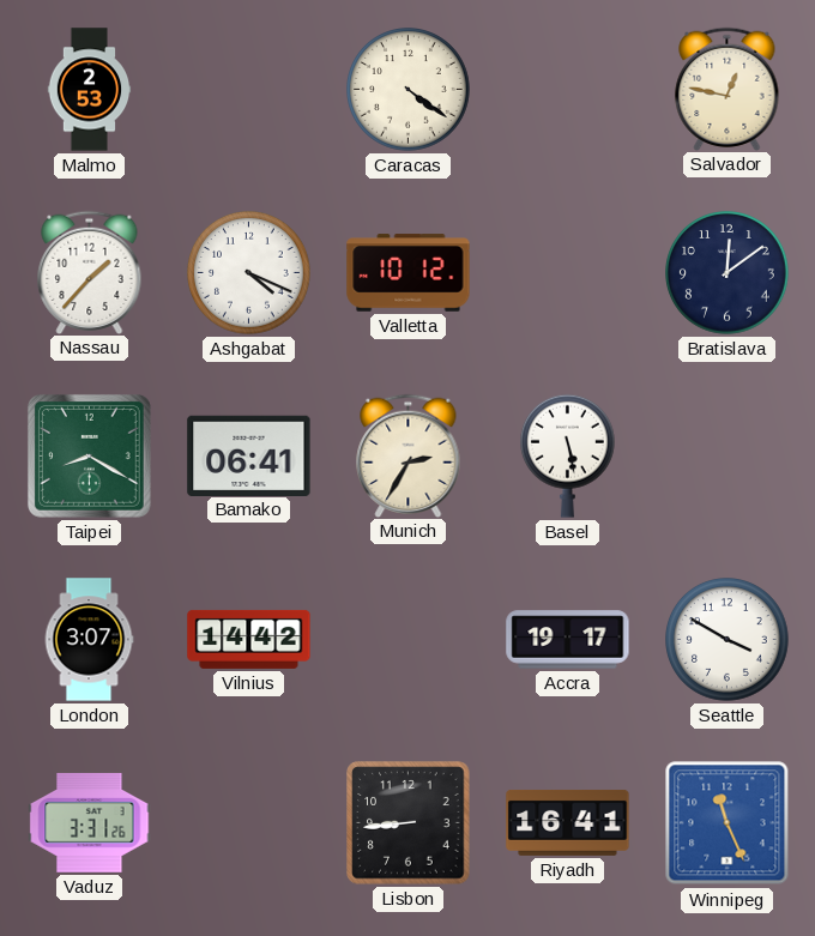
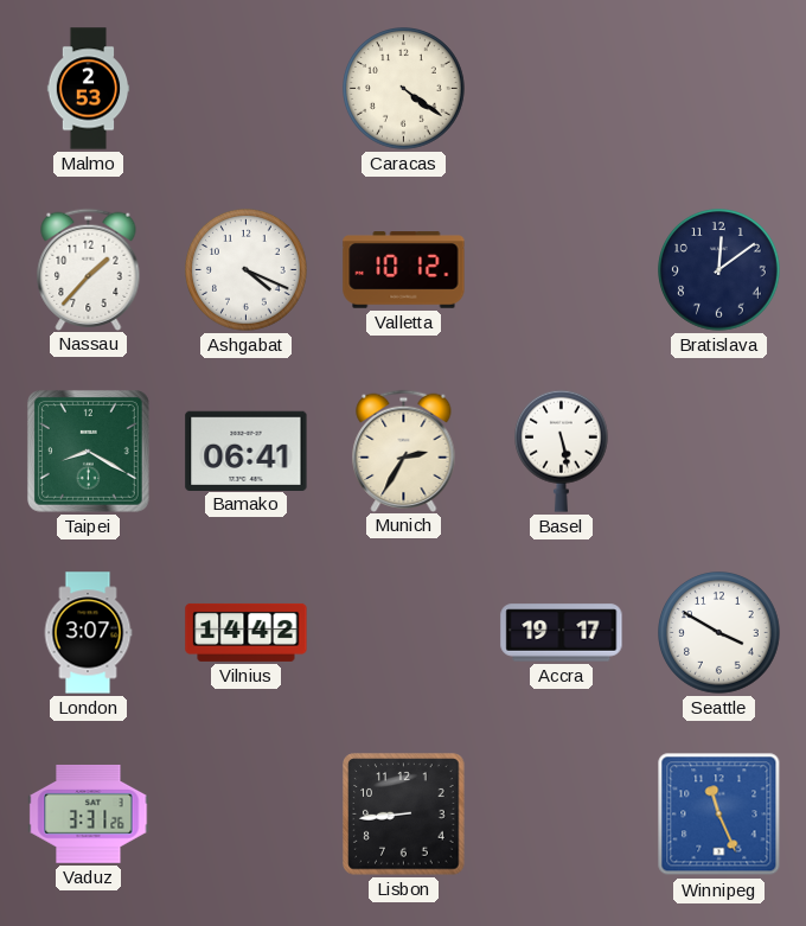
Salvador: 12:47 -> none (728, 89)
Riyadh: 16:41 -> none (568, 822)
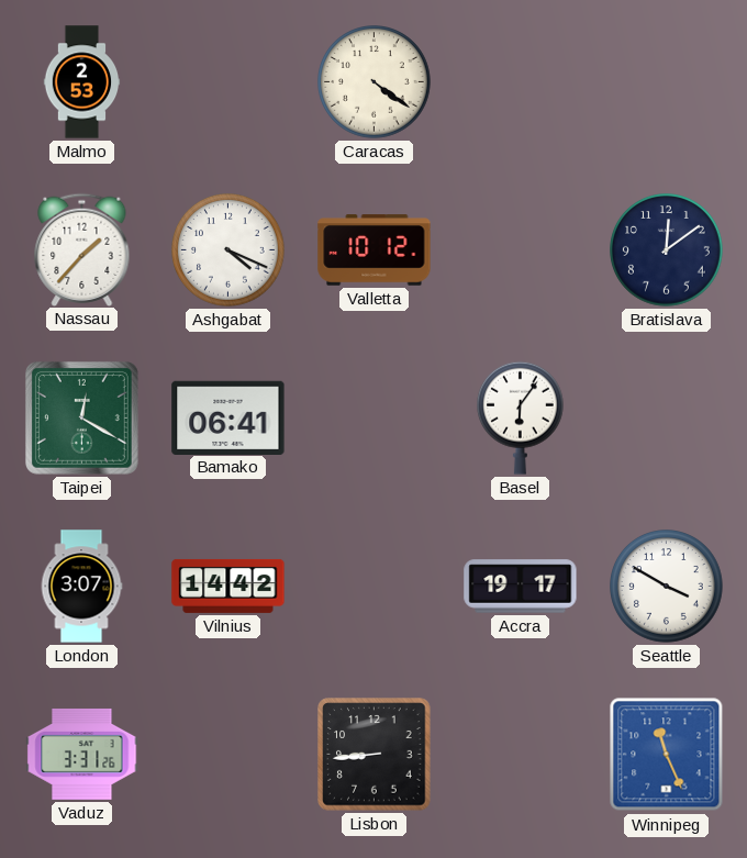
Taipei: 8:20 -> 12:20 (82, 419)
Munich: 2:35 -> none (404, 451)
Basel: 5:28 -> 6:06 (520, 417)
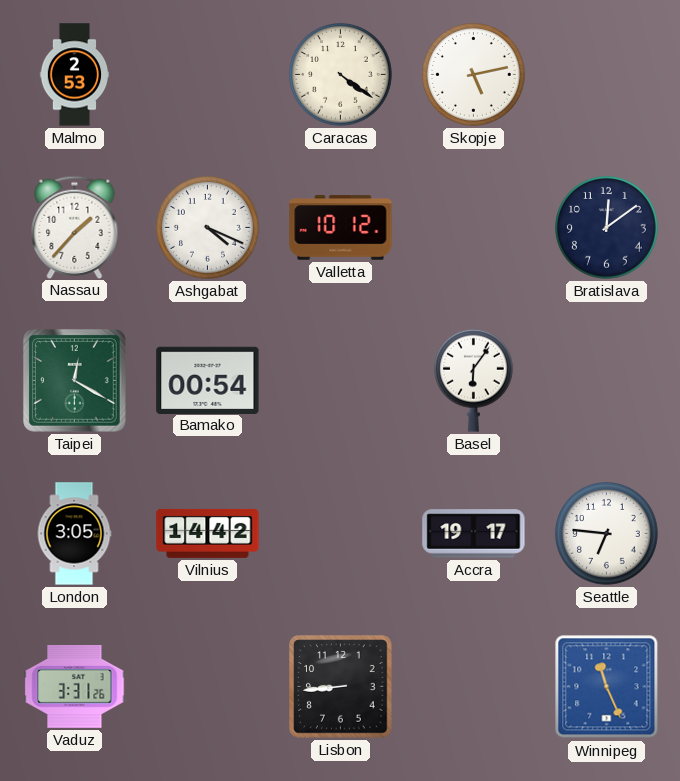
Skopje: none -> 5:13 (474, 75)
Bamako: 06:41 -> 00:54 (208, 380)
London: 3:07 -> 3:05 (74, 534)
Seattle: 3:50 -> 6:46 (607, 534)
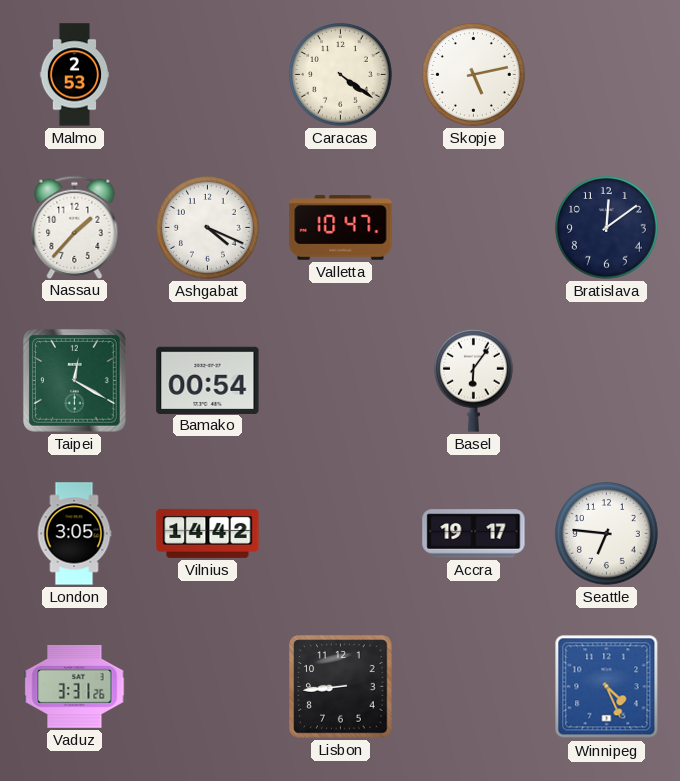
Valletta: 10:12 -> 10:47 (341, 228)
Winnipeg: 11:26 -> 4:26 (607, 687)
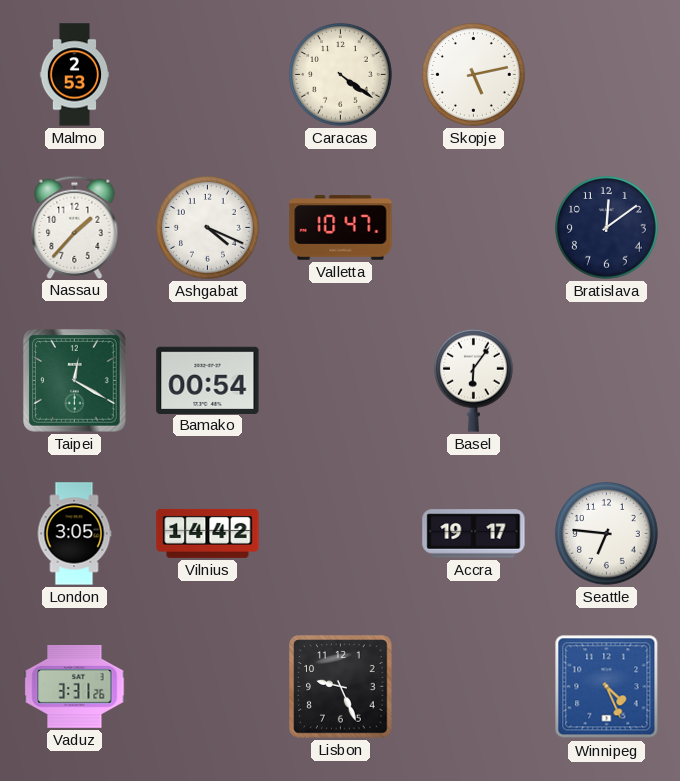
Lisbon: 8:44 -> 9:26 (341, 687)
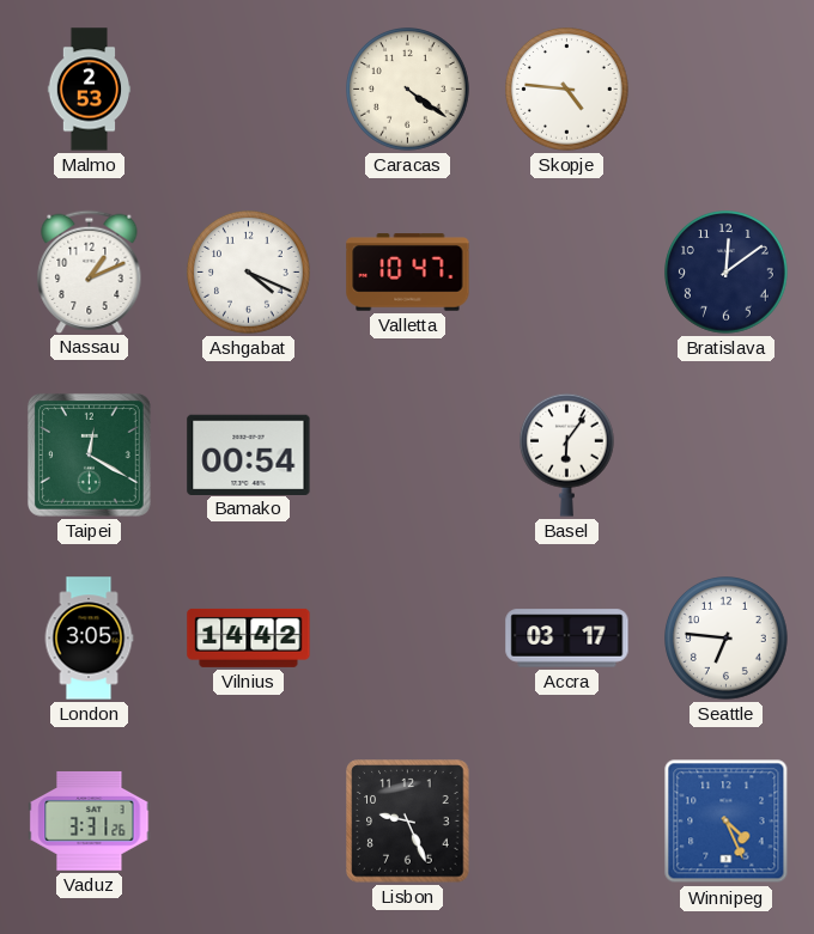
Skopje: 5:13 -> 4:46 (567, 90)
Nassau: 1:37 -> 1:11 (90, 271)
Accra: 19:17 -> 03:17 (567, 639)
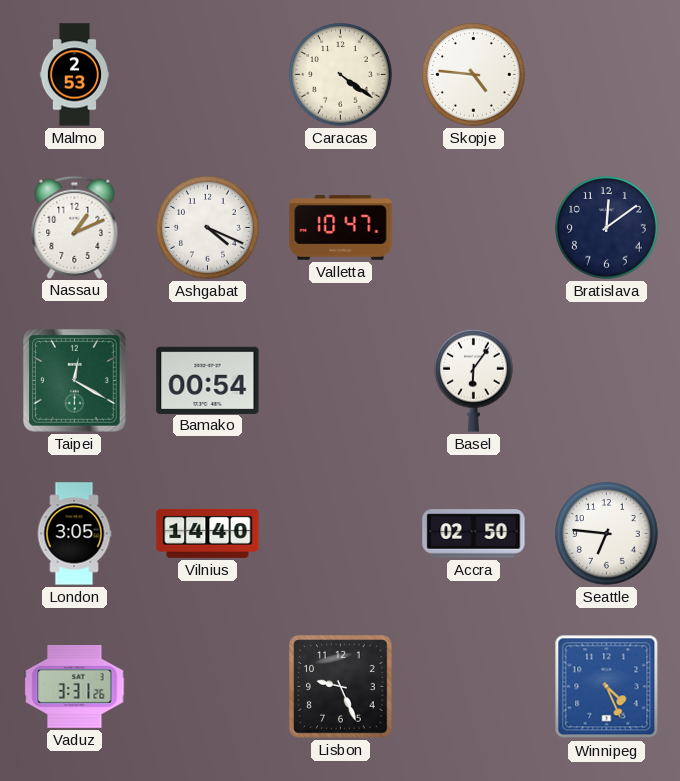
Vilnius: 14:42 -> 14:40 (208, 533)
Accra: 03:17 -> 02:50 (474, 534)
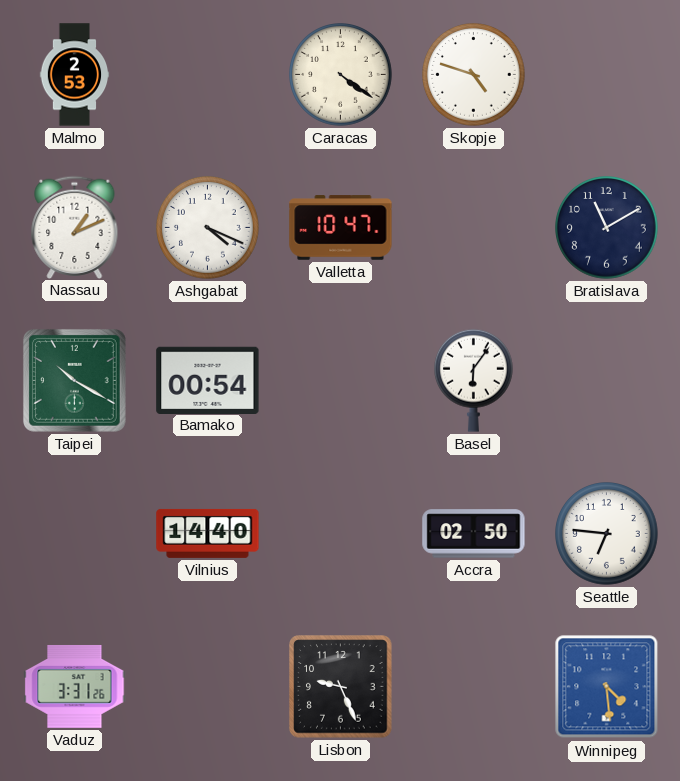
Skopje: 4:46 -> 4:48 (474, 75)
Bratislava: 12:09 -> 11:10 (607, 228)
Taipei: 12:20 -> 10:20 (75, 381)
London: 3:05 -> none (74, 534)
Winnipeg: 4:26 -> 4:29 (607, 687)
